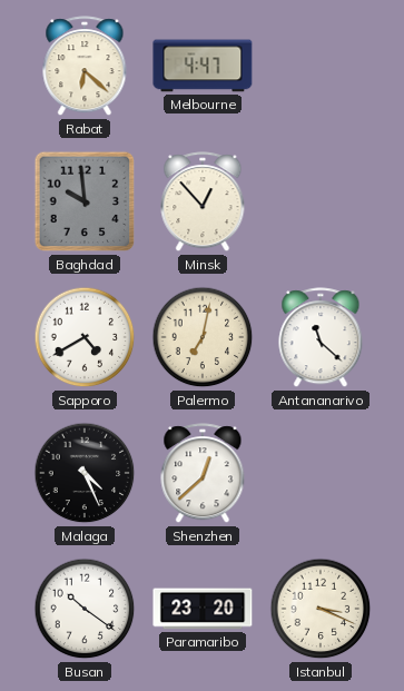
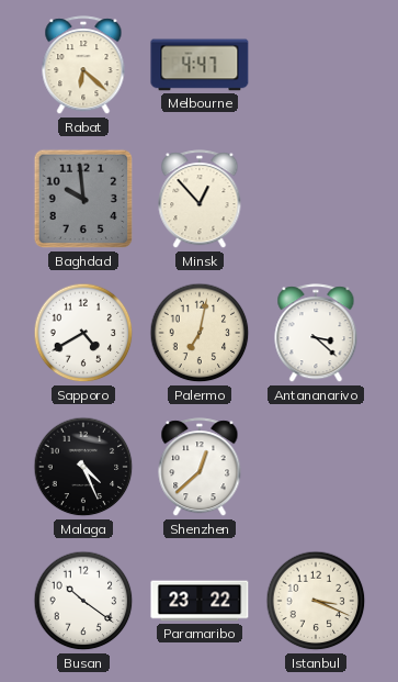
Antananarivo: 11:22 -> 3:22 (316, 334)
Paramaribo: 23:20 -> 23:22 (200, 601)
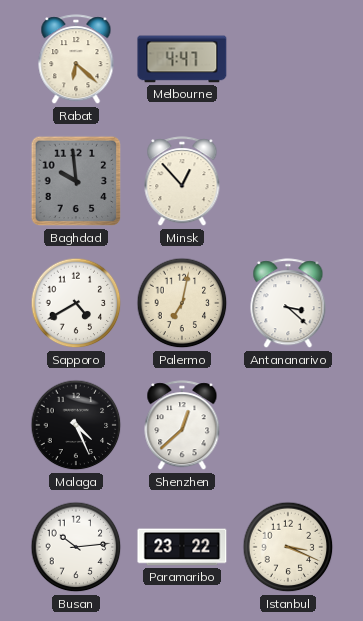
Busan: 10:21 -> 10:14 (76, 547)
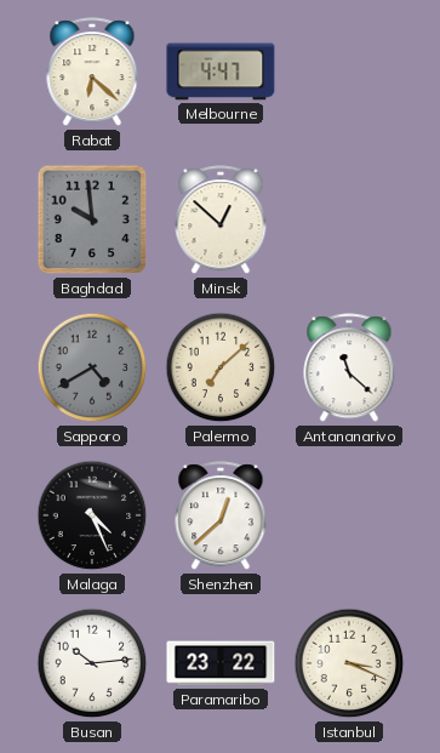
Minsk: 12:53 -> 12:52 (221, 221)
Sapporo dial: white -> grey (92, 367)
Palermo: 7:02 -> 7:08 (221, 367)
Antananarivo: 3:22 -> 11:22 (349, 369)
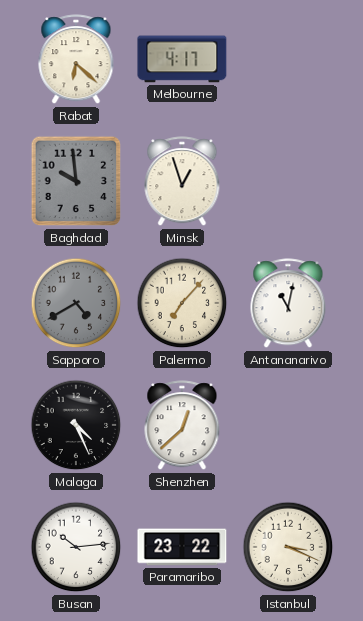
Melbourne: 4:47 -> 4:17 (182, 59)
Minsk: 12:52 -> 12:57 (182, 182)
Palermo: 7:08 -> 7:07 (182, 303)
Antananarivo: 11:22 -> 11:02 (288, 304)
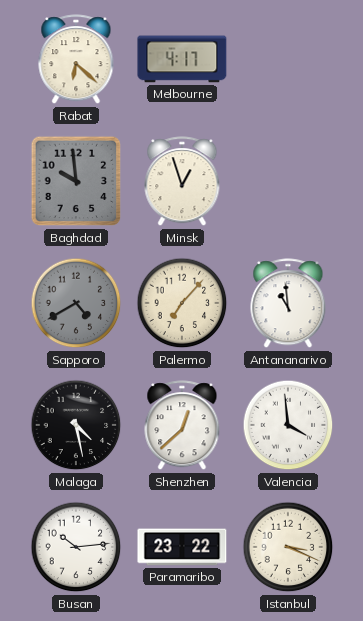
Antananarivo: 11:02 -> 10:59 (288, 304)
Malaga: 4:26 -> 4:28 (76, 425)
Valencia: none -> 3:59 (288, 425)
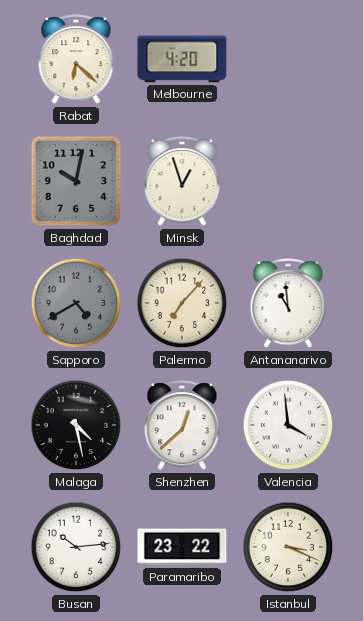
Melbourne: 4:17 -> 4:20 (182, 59)
Baghdad: 9:59 -> 10:02 (76, 181)
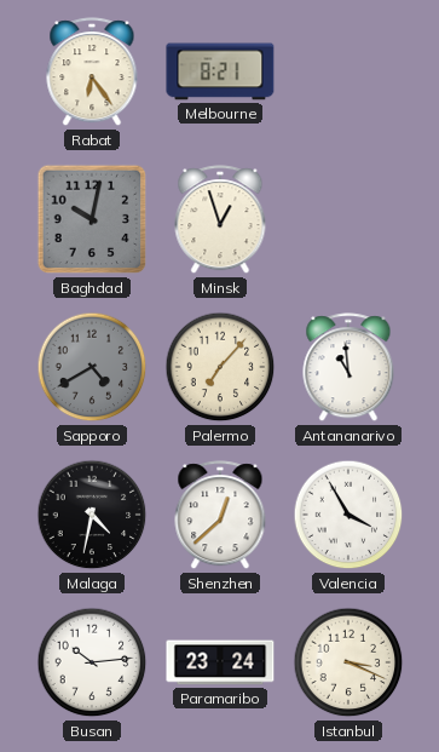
Rabat: 6:22 -> 6:24 (92, 73)
Melbourne: 4:20 -> 8:21 (220, 71)
Malaga: 4:28 -> 4:32 (92, 515)
Valencia: 3:59 -> 3:55 (348, 515)
Paramaribo: 23:22 -> 23:24 (220, 662)
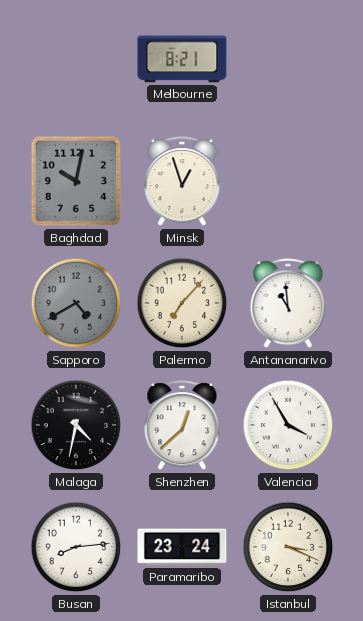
Rabat: 6:24 -> none (92, 73)
Busan: 10:14 -> 8:14 (76, 547)
